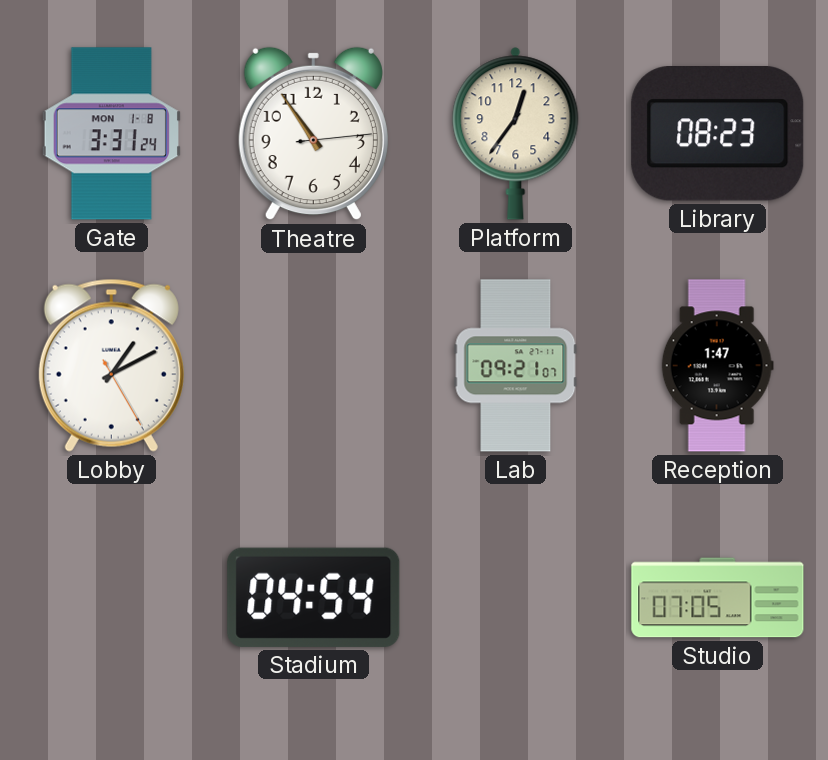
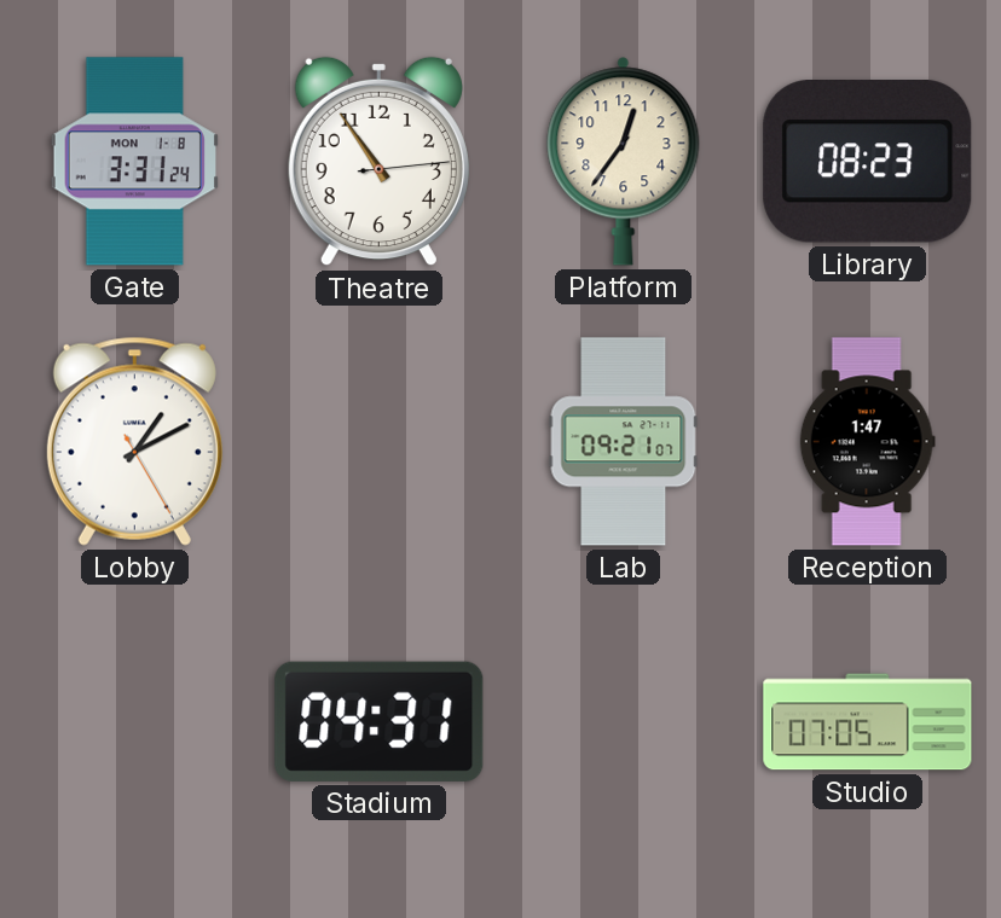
Stadium: 04:54 -> 04:31 (380, 721)
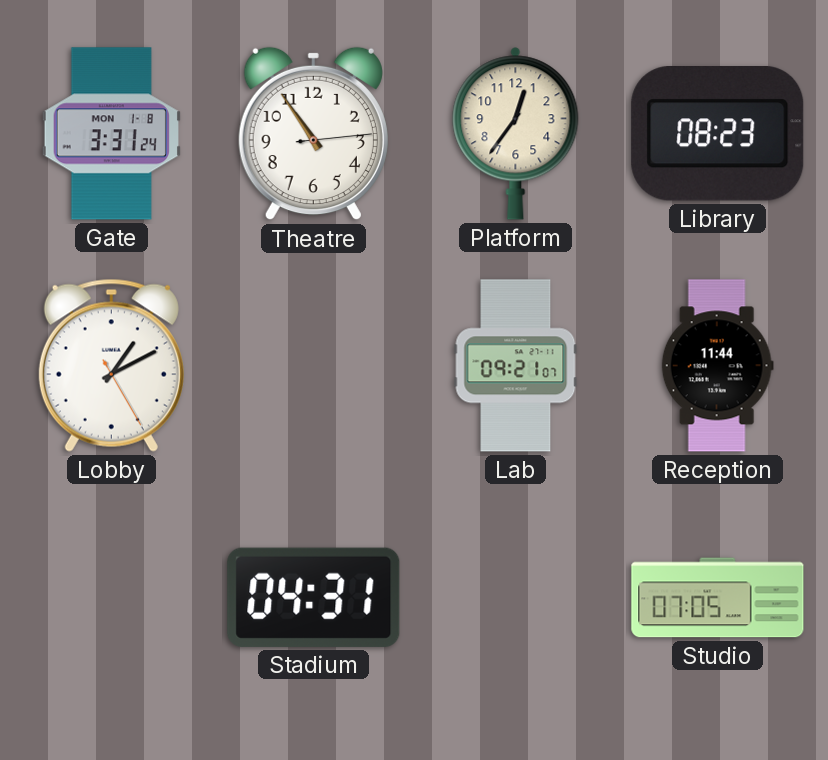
Reception: 1:47 -> 11:44 (717, 366)
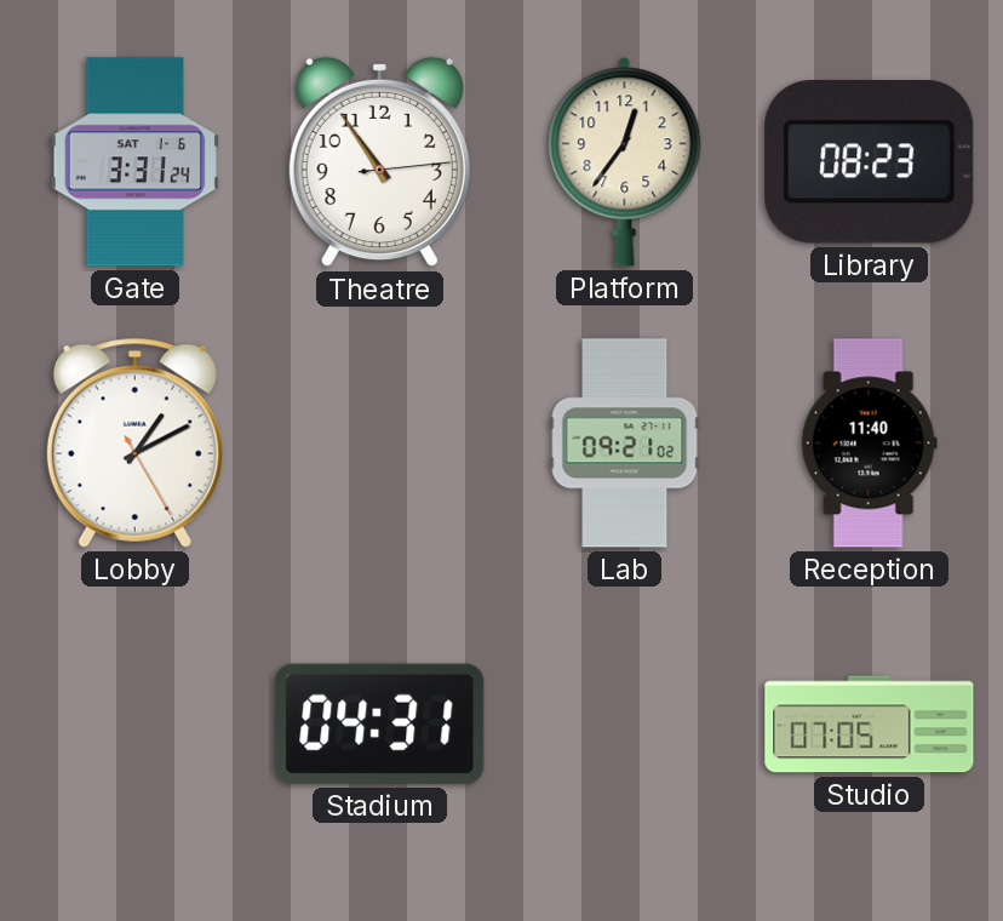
Gate date: MON 1-8 -> SAT 1-6 (134, 162)
Lab: 09:21:07 -> 09:21:02 (625, 444)
Reception: 11:44 -> 11:40 (869, 444)
